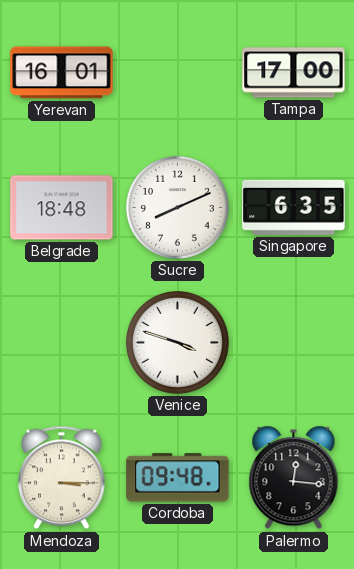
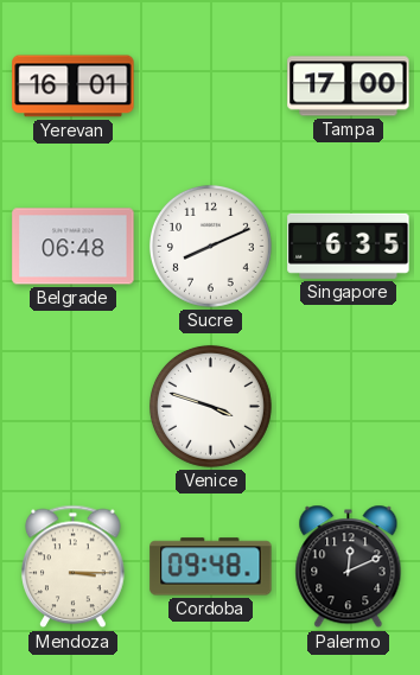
Belgrade: 18:48 -> 06:48 (74, 247)
Palermo: 12:16 -> 12:11 (349, 567)
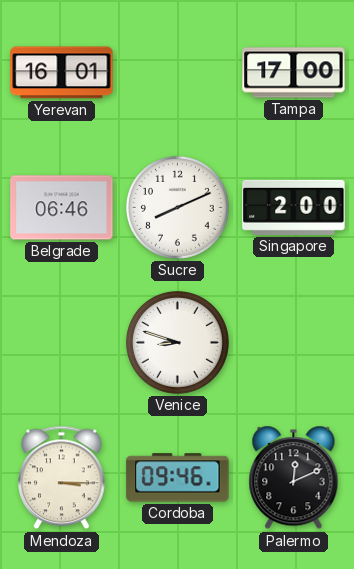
Belgrade: 06:48 -> 06:46 (62, 208)
Singapore: 6:35 -> 2:00 (294, 207)
Venice: 3:48 -> 8:48 (177, 342)
Cordoba: 09:48 -> 09:46 (178, 478)
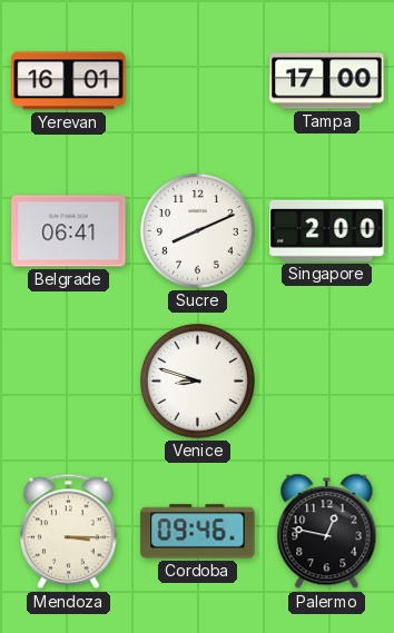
Belgrade: 06:46 -> 06:41 (69, 231)
Palermo: 12:11 -> 12:47 (327, 532)
